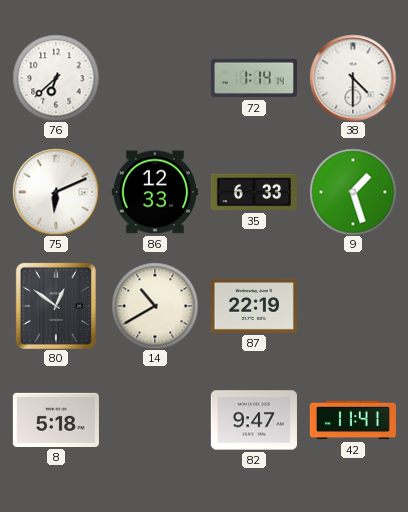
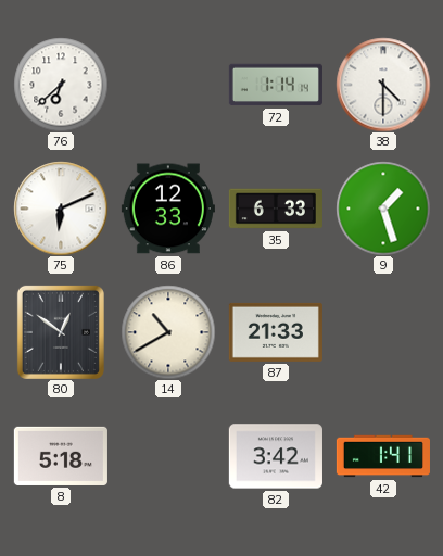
87: 22:19 -> 21:33 (276, 332)
82: 9:47 -> 3:42 (276, 456)
42: 11:41 -> 1:41 (383, 456)
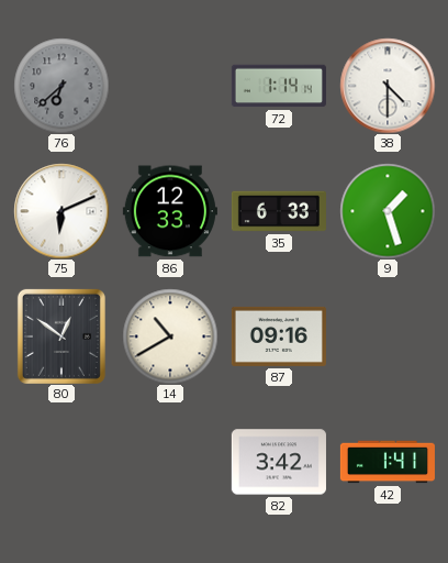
76 dial: white -> grey (61, 86)
87: 21:33 -> 09:16 (279, 336)
8: 5:18 -> none (61, 456)
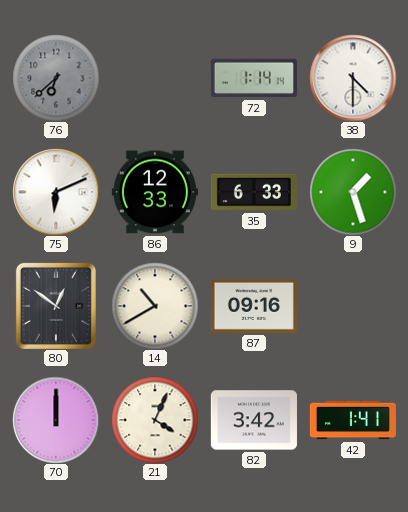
70: none -> 12:00 (56, 420)
21: none -> 4:04 (155, 420)
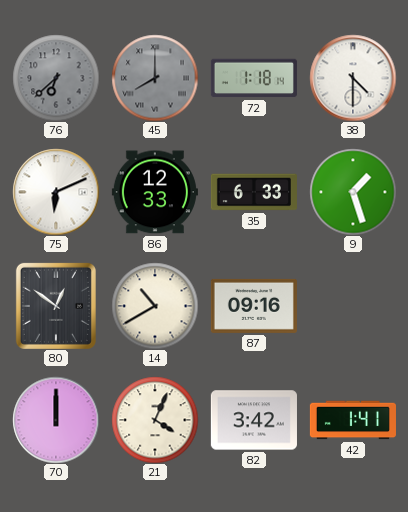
45: none -> 8:00 (155, 78)
72: 1:14 -> 1:18 (254, 78)
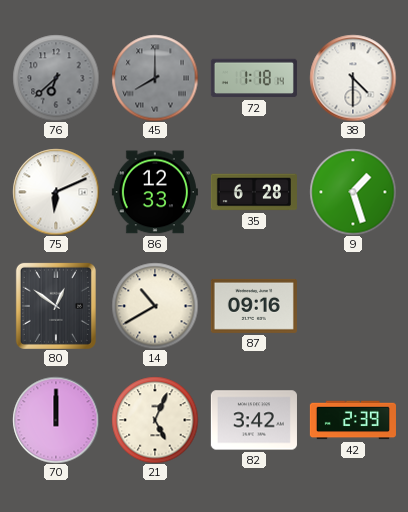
35: 6:33 -> 6:28 (254, 192)
21: 4:04 -> 5:04 (155, 420)
42: 1:41 -> 2:39 (353, 420)
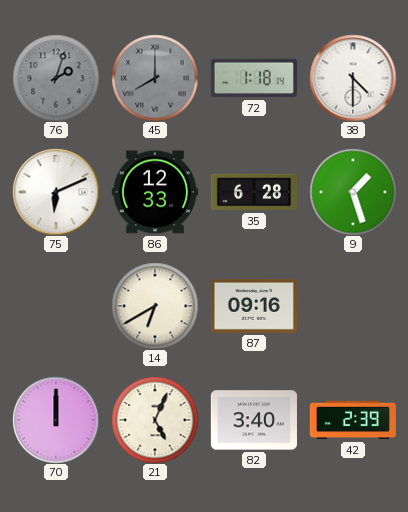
76: 6:38 -> 2:03 (56, 78)
80: 12:51 -> none (56, 306)
14: 10:40 -> 6:40 (155, 306)
82: 3:42 -> 3:40 (254, 420)
